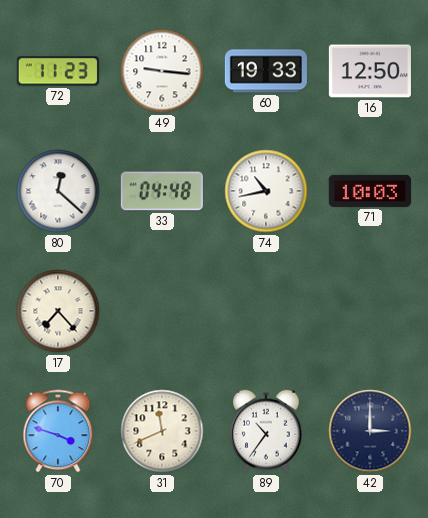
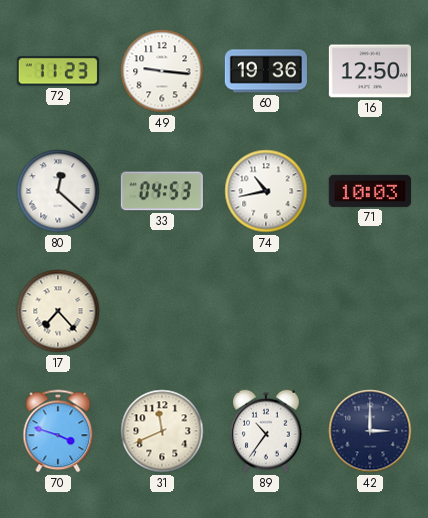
60: 19:33 -> 19:36 (266, 71)
33: 04:48 -> 04:53 (162, 191)
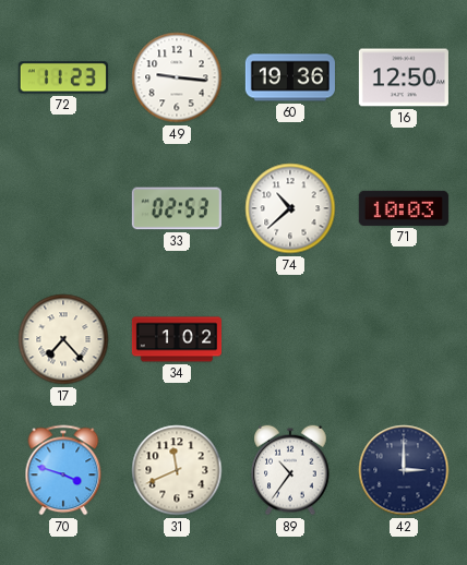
80: 12:22 -> none (58, 191)
33: 04:53 -> 02:53 (177, 208)
74: 10:43 -> 10:38 (290, 208)
34: none -> 1:02 (176, 339)
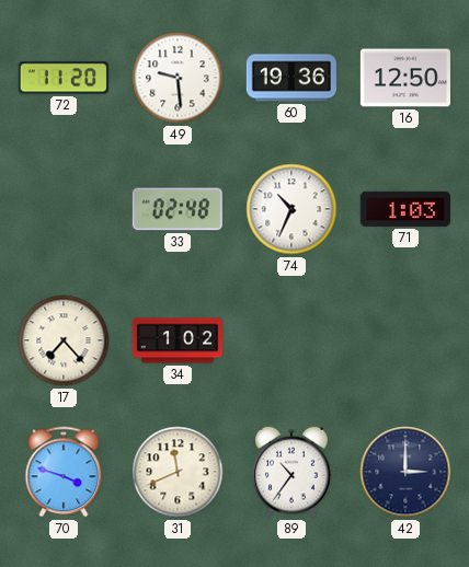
72: 11:23 -> 11:20 (64, 78)
49: 9:16 -> 9:29 (178, 78)
33: 02:53 -> 02:48 (178, 209)
74: 10:38 -> 10:34 (291, 209)
71: 10:03 -> 1:03 (405, 209)
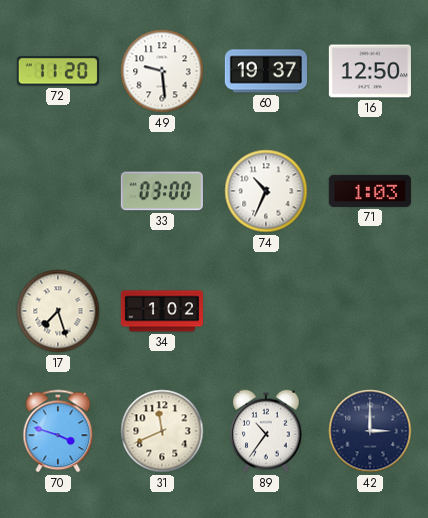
60: 19:36 -> 19:37 (266, 71)
33: 02:48 -> 03:00 (162, 191)
17: 7:23 -> 7:27 (58, 311)
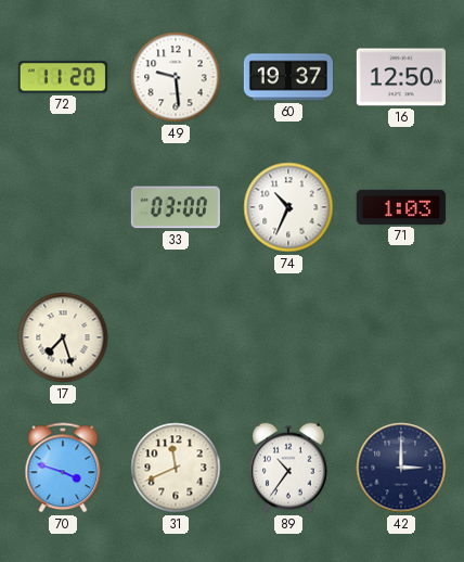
34: 1:02 -> none (161, 311)
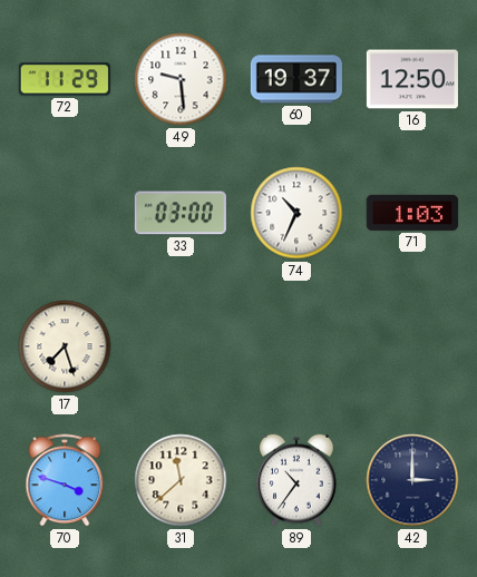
72: 11:20 -> 11:29 (65, 79)
31: 11:41 -> 11:38 (181, 480)
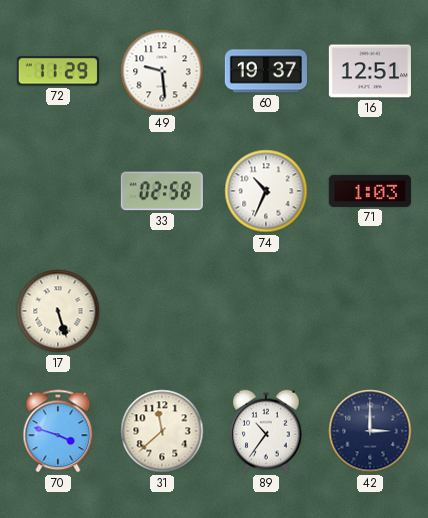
16: 12:50 -> 12:51 (370, 71)
33: 03:00 -> 02:58 (162, 191)
17: 7:27 -> 5:27 (58, 311)
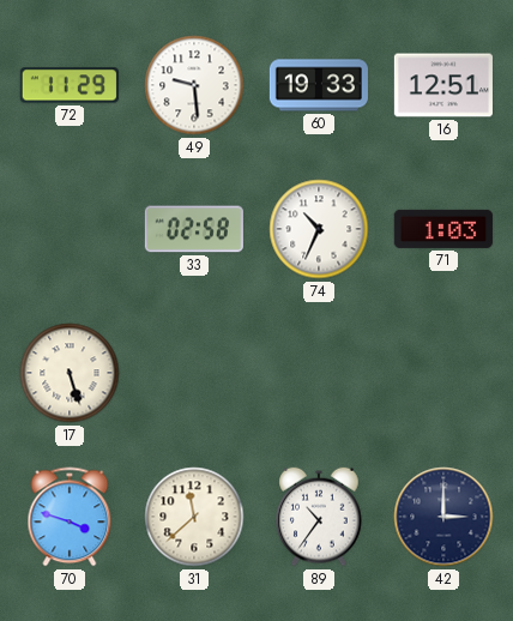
60: 19:37 -> 19:33 (319, 85)
